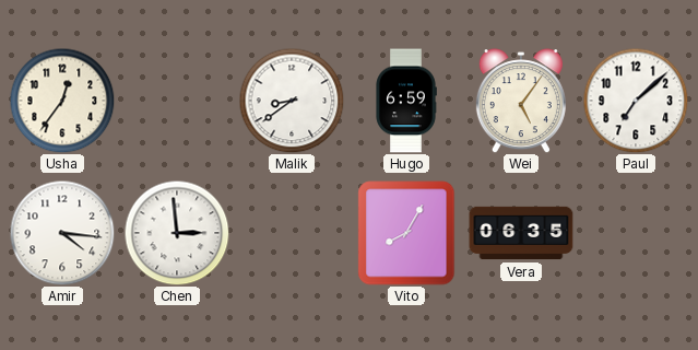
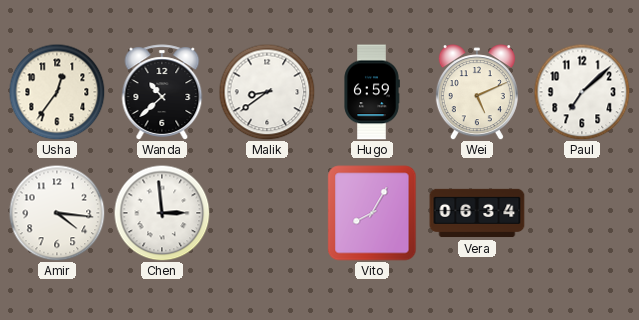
Wanda: none -> 10:38 (162, 92)
Wei: 5:06 -> 5:11 (477, 92)
Vera: 06:35 -> 06:34 (477, 213)
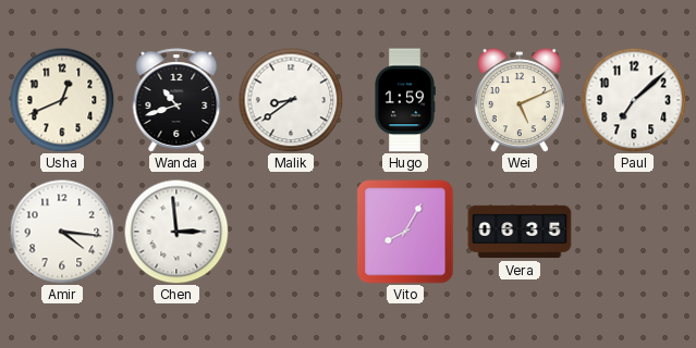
Usha: 12:36 -> 12:41 (62, 100)
Wanda: 10:38 -> 10:42 (176, 100)
Hugo: 6:59 -> 1:59 (405, 100)
Vera: 06:34 -> 06:35 (520, 232)
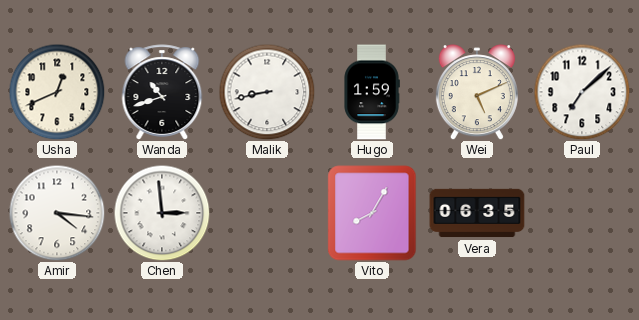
Malik: 8:39 -> 8:43 (267, 92)
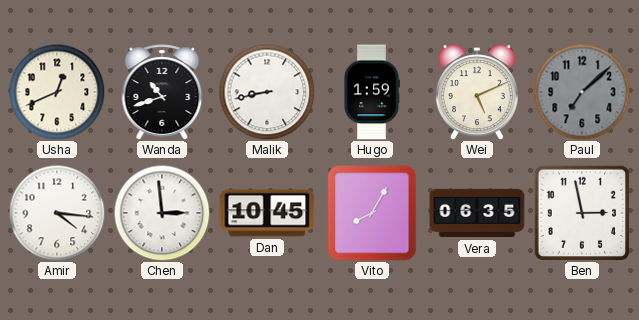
Paul dial: white -> grey (582, 92)
Dan: none -> 10:45 (267, 213)
Ben: none -> 2:58 (581, 212)
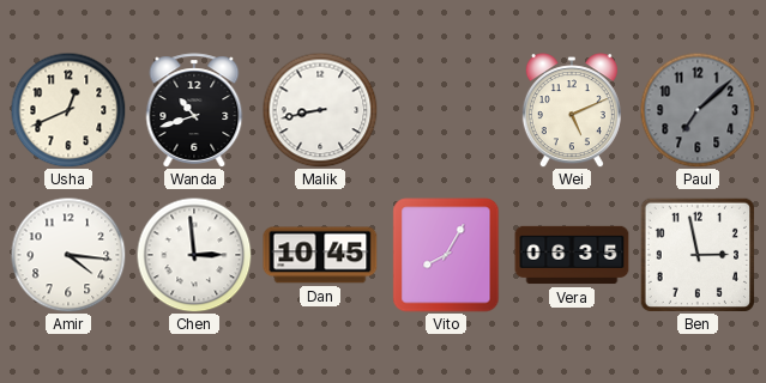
Hugo: 1:59 -> none (372, 92)
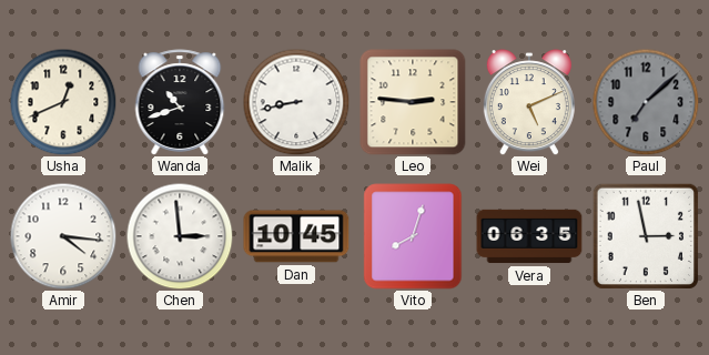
Leo: none -> 2:46 (413, 102)
Vito: 8:05 -> 8:03 (413, 236)
